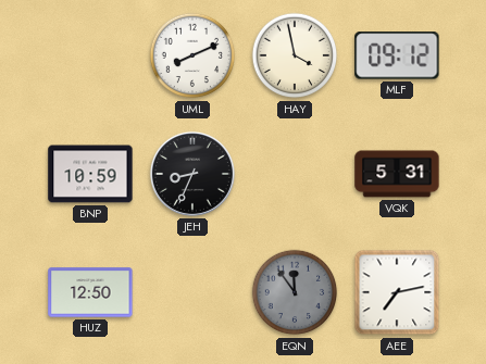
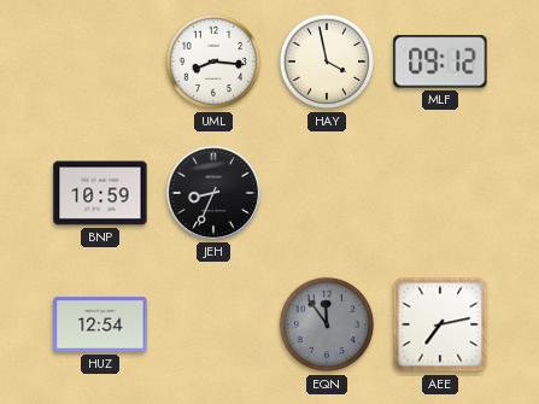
UML: 8:11 -> 8:16 (213, 62)
VQK: 5:31 -> none (397, 174)
HUZ: 12:50 -> 12:54 (100, 324)
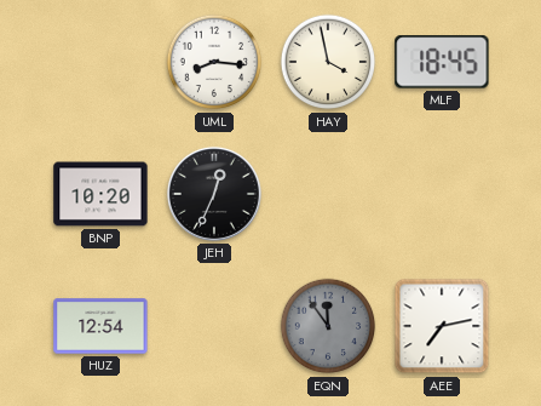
MLF: 09:12 -> 18:45 (442, 62)
BNP: 10:59 -> 10:20 (100, 194)
JEH: 8:34 -> 12:34 (214, 194)
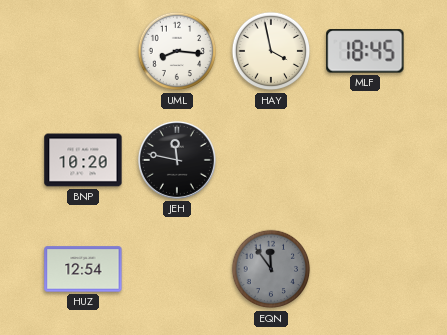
JEH: 12:34 -> 11:47 (177, 160)
AEE: 7:13 -> none (442, 326)
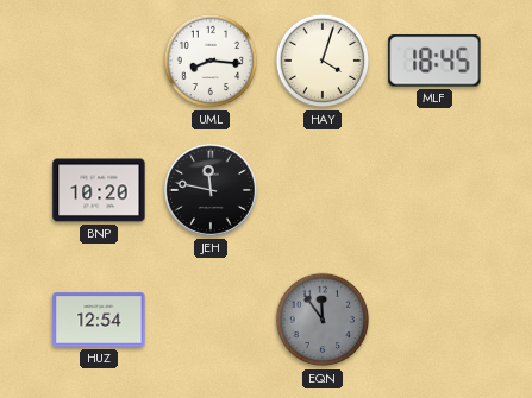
HAY: 3:58 -> 4:03 (323, 61)
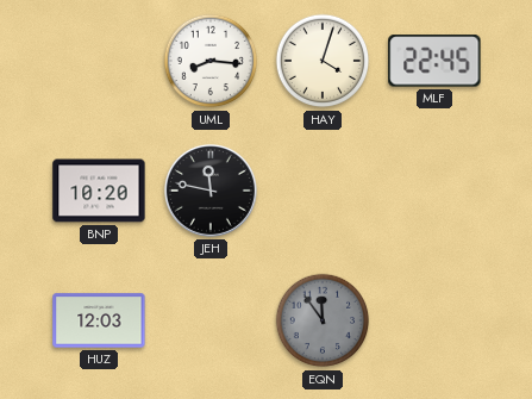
MLF: 18:45 -> 22:45 (434, 61)
HUZ: 12:54 -> 12:03 (99, 320)
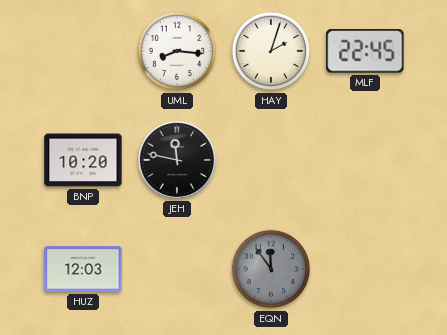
HAY: 4:03 -> 2:03 (271, 51)
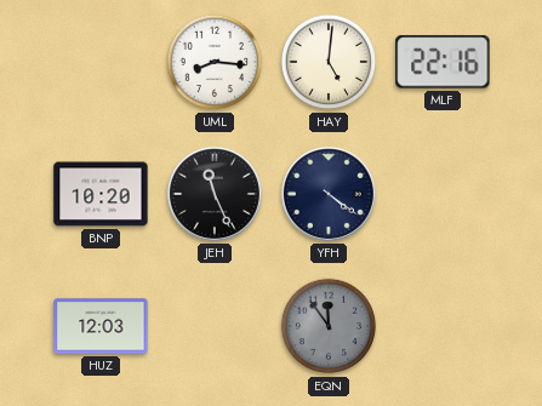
HAY: 2:03 -> 5:01 (329, 62)
MLF: 22:45 -> 22:16 (443, 62)
JEH: 11:47 -> 11:26 (215, 194)
YFH: none -> 4:21 (329, 194)
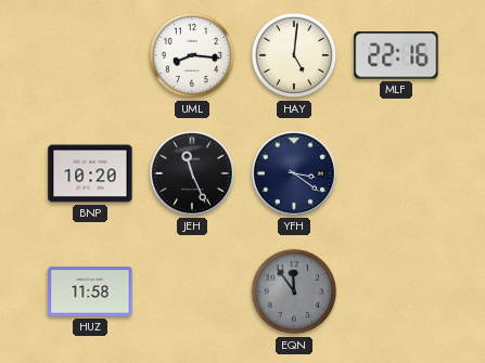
YFH: 4:21 -> 3:21 (294, 173)
HUZ: 12:03 -> 11:58 (90, 291)
